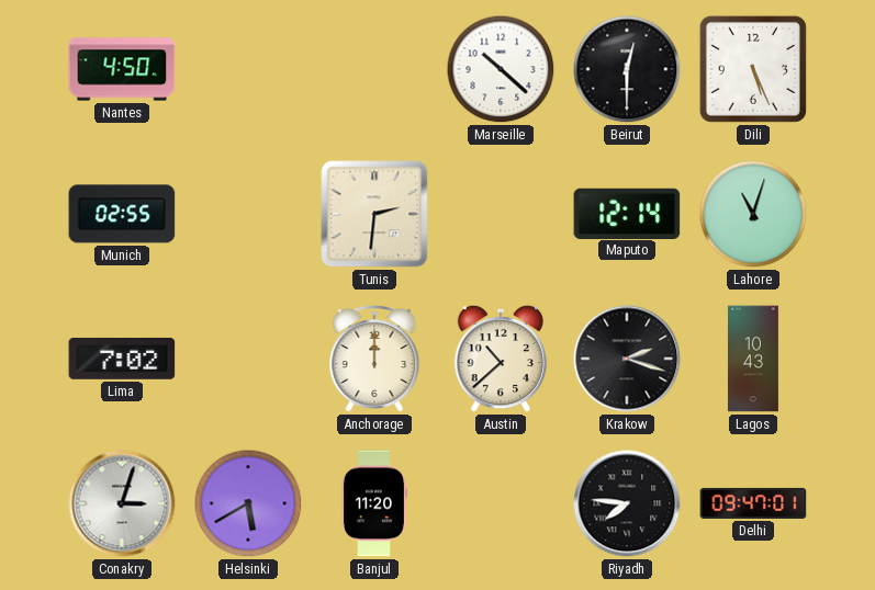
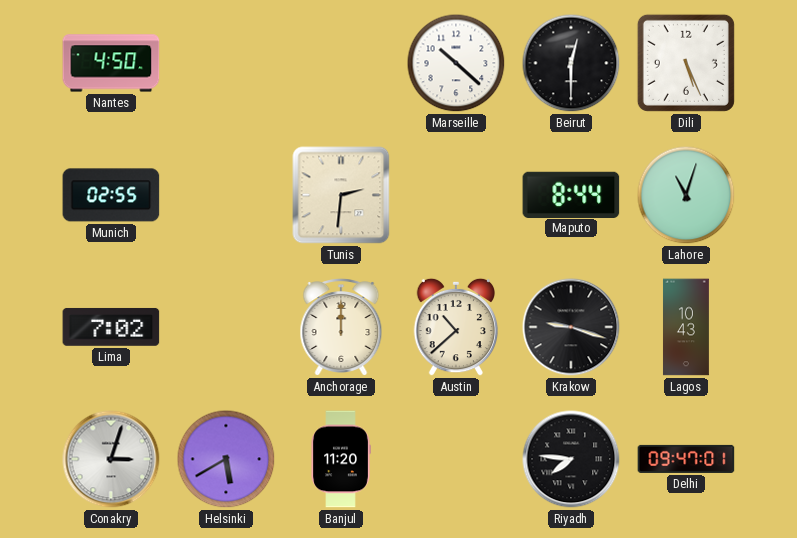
Maputo: 12:14 -> 8:44 (571, 194)
Krakow: 2:18 -> 9:18 (571, 327)
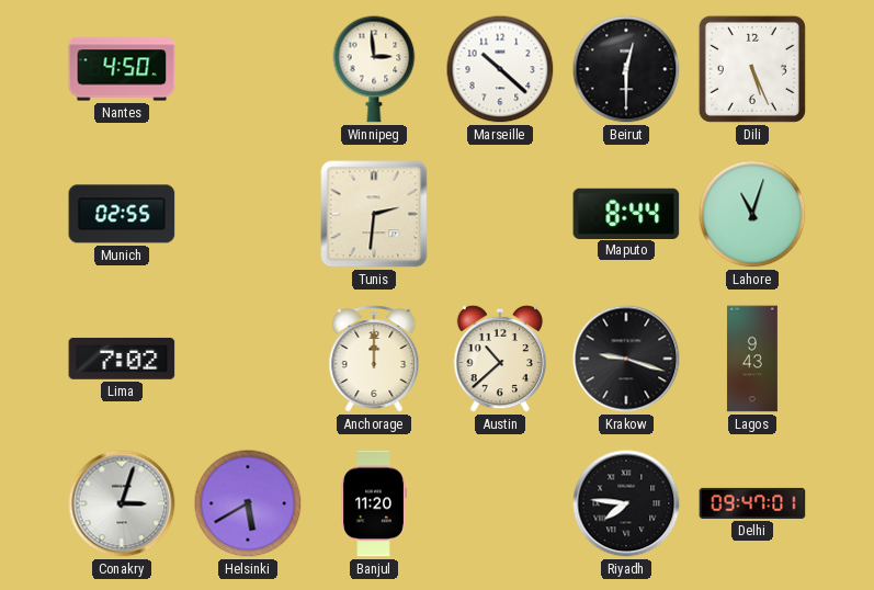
Winnipeg: none -> 2:59 (374, 69)
Lagos: 10:43 -> 9:43 (752, 359)
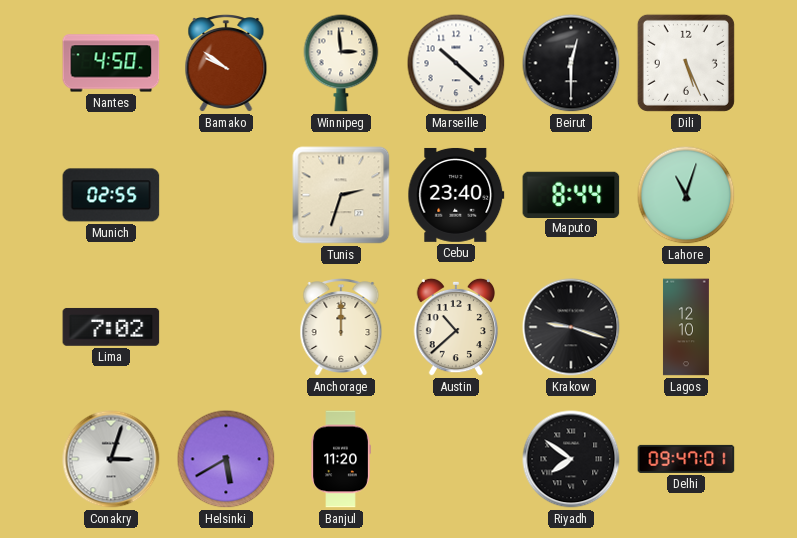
Bamako: none -> 9:51 (226, 64)
Tunis: 2:31 -> 2:33 (341, 195)
Cebu: none -> 23:40 (456, 195)
Lagos: 9:43 -> 12:10 (686, 327)
Riyadh: 7:46 -> 7:51 (571, 459)
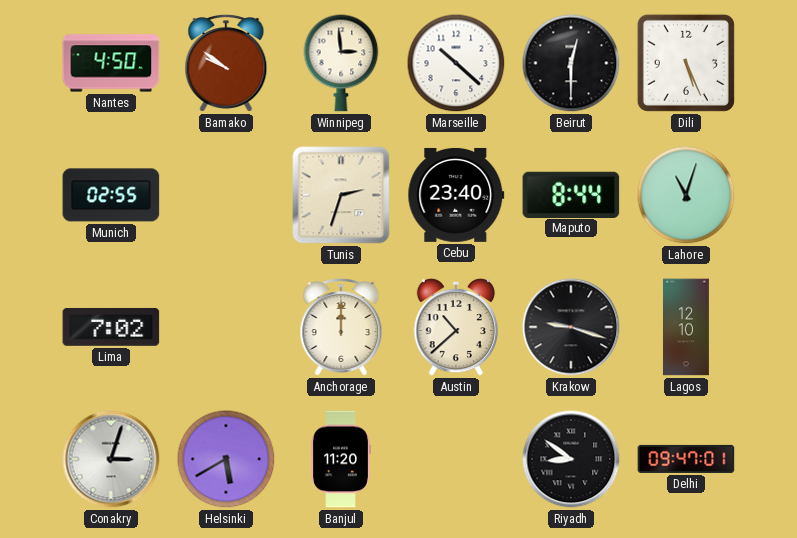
Riyadh: 7:51 -> 8:51 (571, 459)
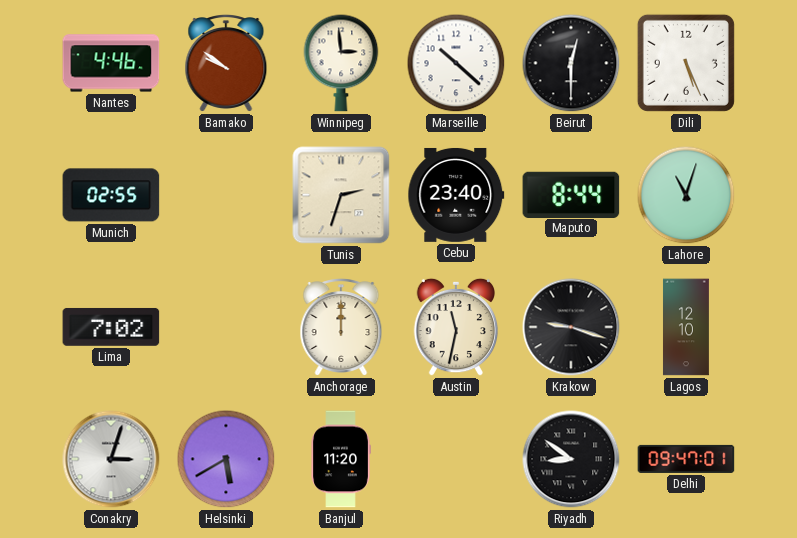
Nantes: 4:50 -> 4:46 (111, 63)
Austin: 10:38 -> 11:32 (456, 327)
